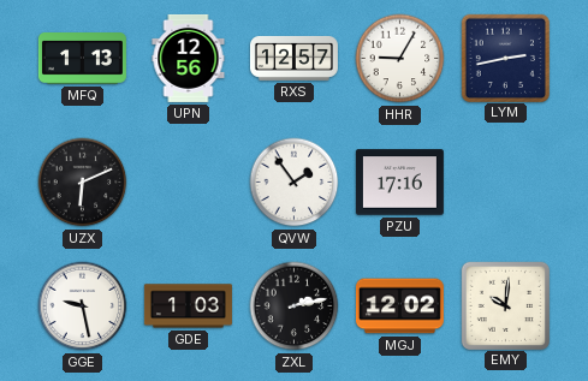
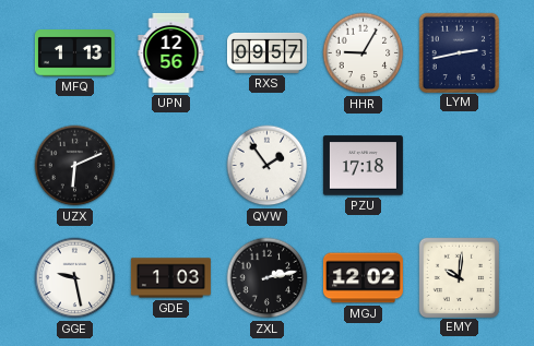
RXS: 12:57 -> 09:57 (266, 52)
PZU: 17:16 -> 17:18 (363, 166)
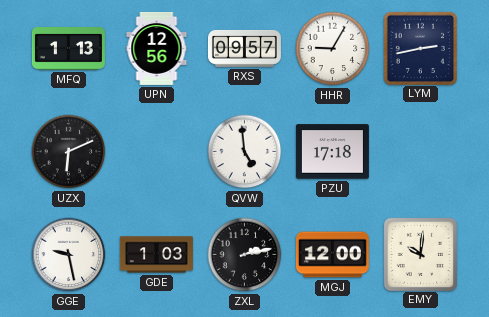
QVW: 1:54 -> 4:59 (245, 152)
MGJ: 12:02 -> 12:00 (332, 255)
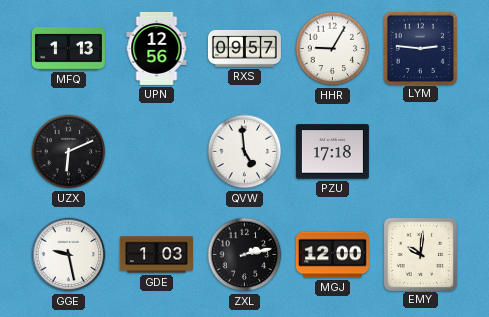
LYM: 2:43 -> 2:46 (420, 48)
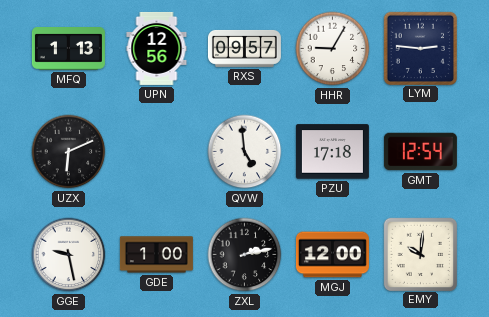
GMT: none -> 12:54 (420, 152)
GDE: 1:03 -> 1:00 (156, 255)
